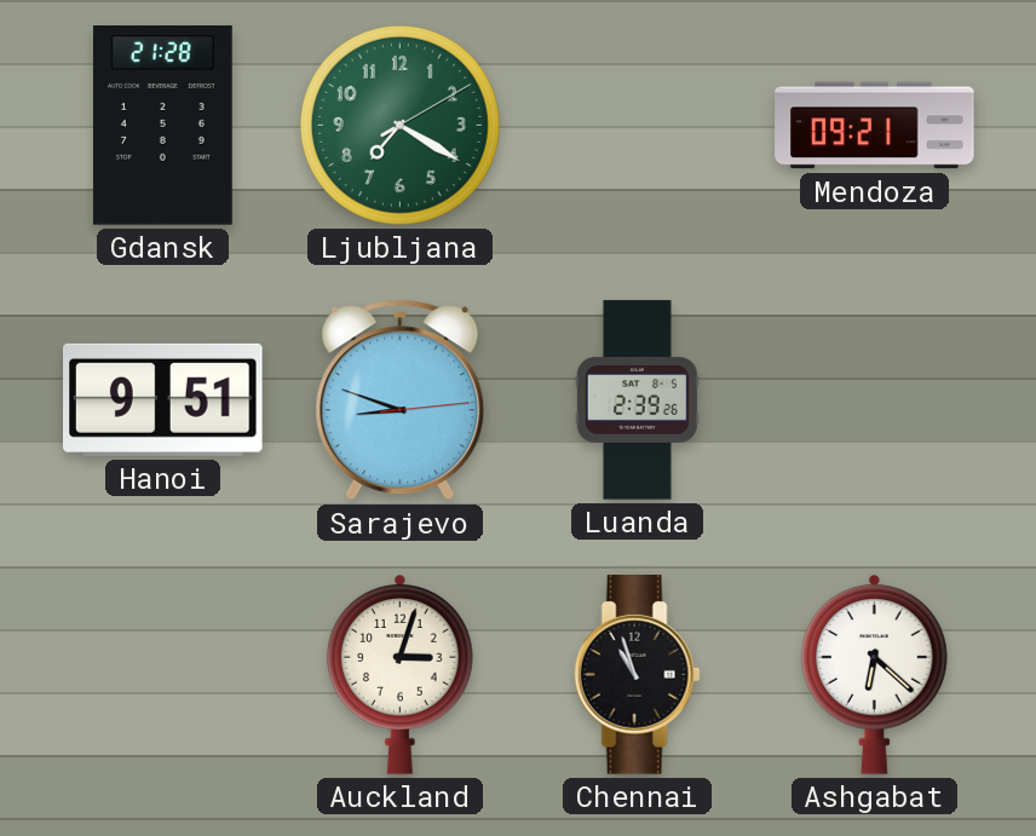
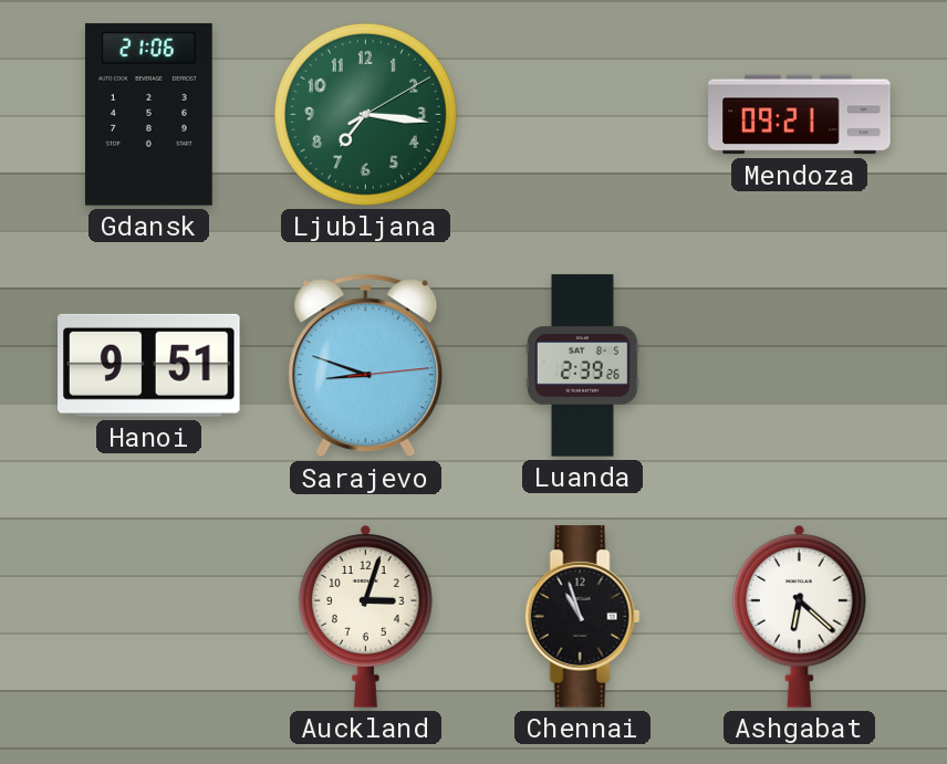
Gdansk: 21:28 -> 21:06 (148, 115)
Ljubljana: 7:20 -> 7:16 (365, 114)
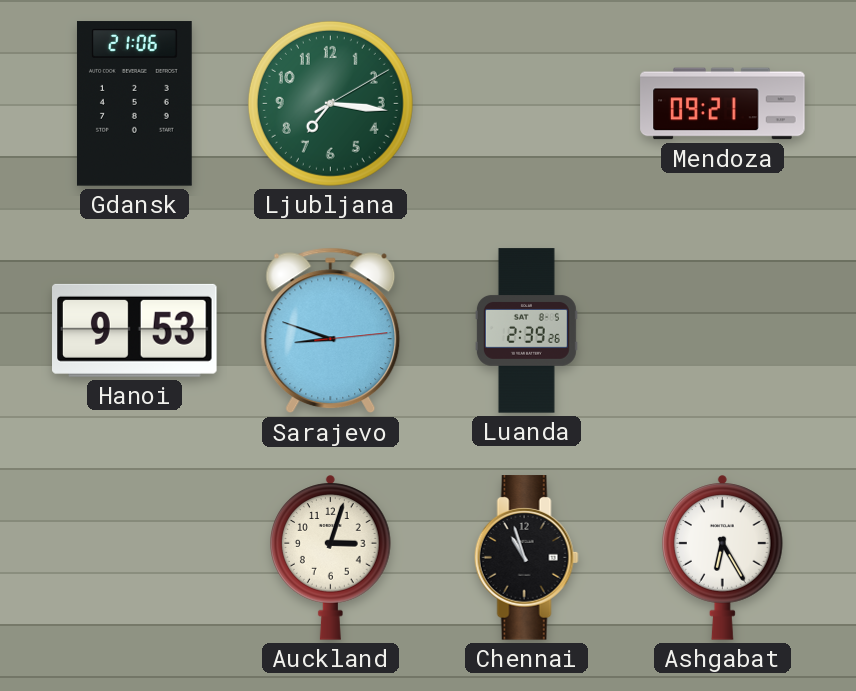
Hanoi: 9:51 -> 9:53 (135, 330)
Ashgabat: 6:22 -> 6:25 (723, 557)
